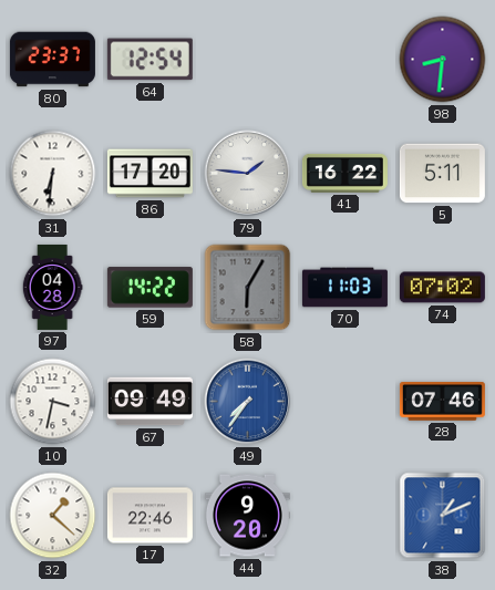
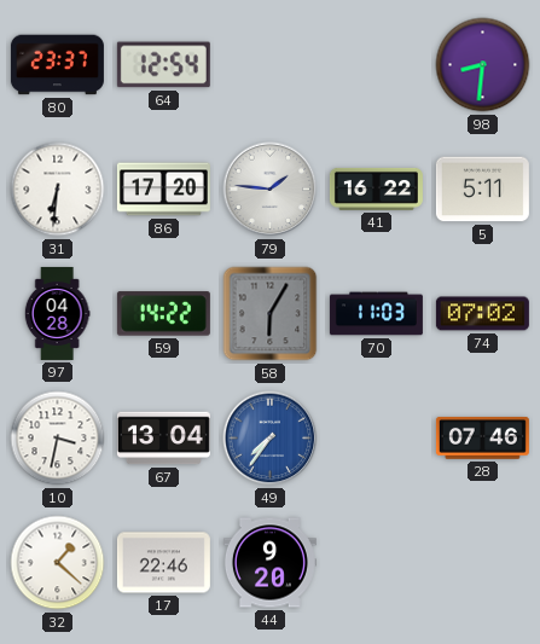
67: 09:49 -> 13:04 (163, 439)
38: 1:11 -> none (443, 516)
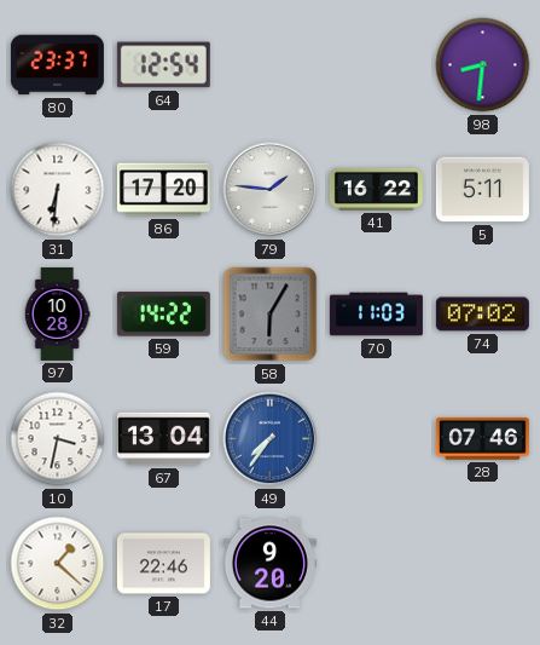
97: 04:28 -> 10:28 (57, 313)
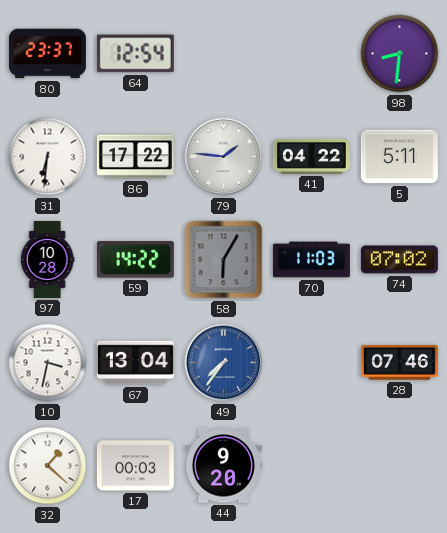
86: 17:20 -> 17:22 (135, 157)
41: 16:22 -> 04:22 (311, 156)
17: 22:46 -> 00:03 (135, 466)
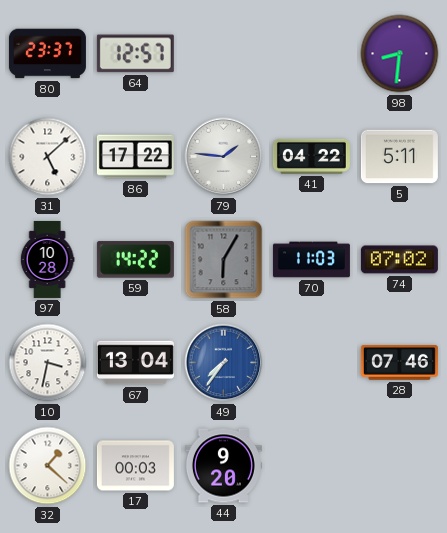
64: 12:54 -> 12:57 (135, 54)
31: 6:31 -> 5:08 (48, 157)
